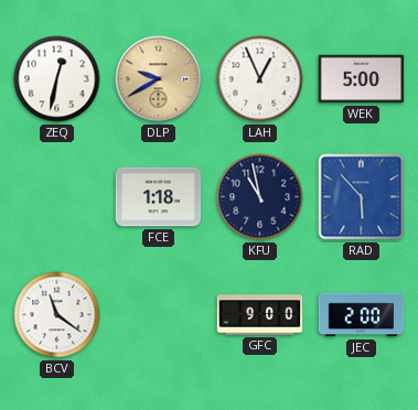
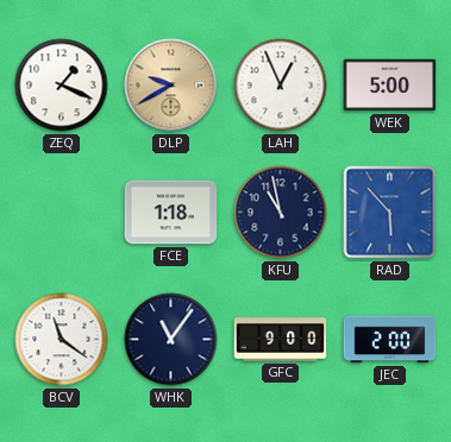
ZEQ: 12:32 -> 1:19 (62, 86)
WHK: none -> 11:06 (171, 340)
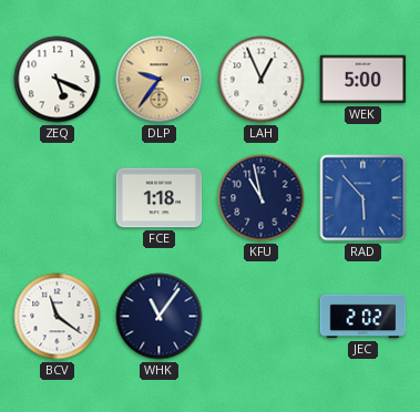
ZEQ: 1:19 -> 5:19 (58, 80)
DLP: 9:40 -> 9:36 (160, 80)
GFC: 9:00 -> none (281, 340)
JEC: 2:00 -> 2:02 (363, 317)
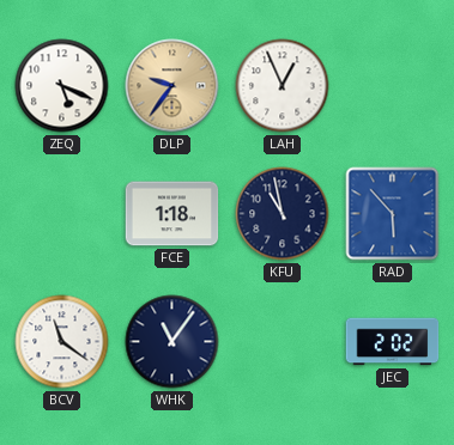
WEK: 5:00 -> none (363, 80)
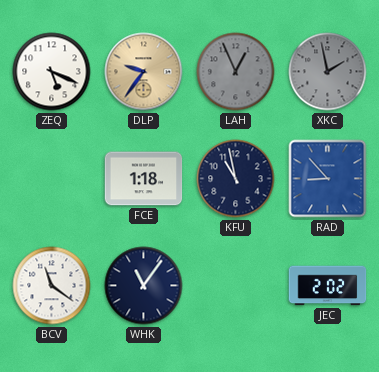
LAH dial: white -> grey (236, 72)
XKC: none -> 1:58 (328, 72)
RAD: 5:53 -> 8:53 (328, 179)
